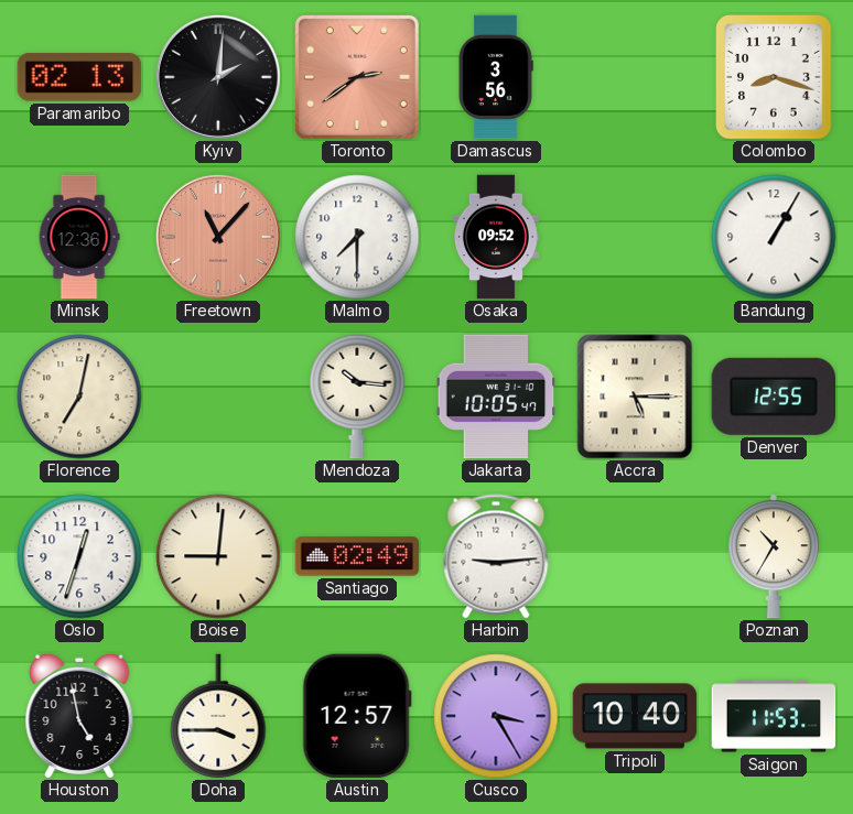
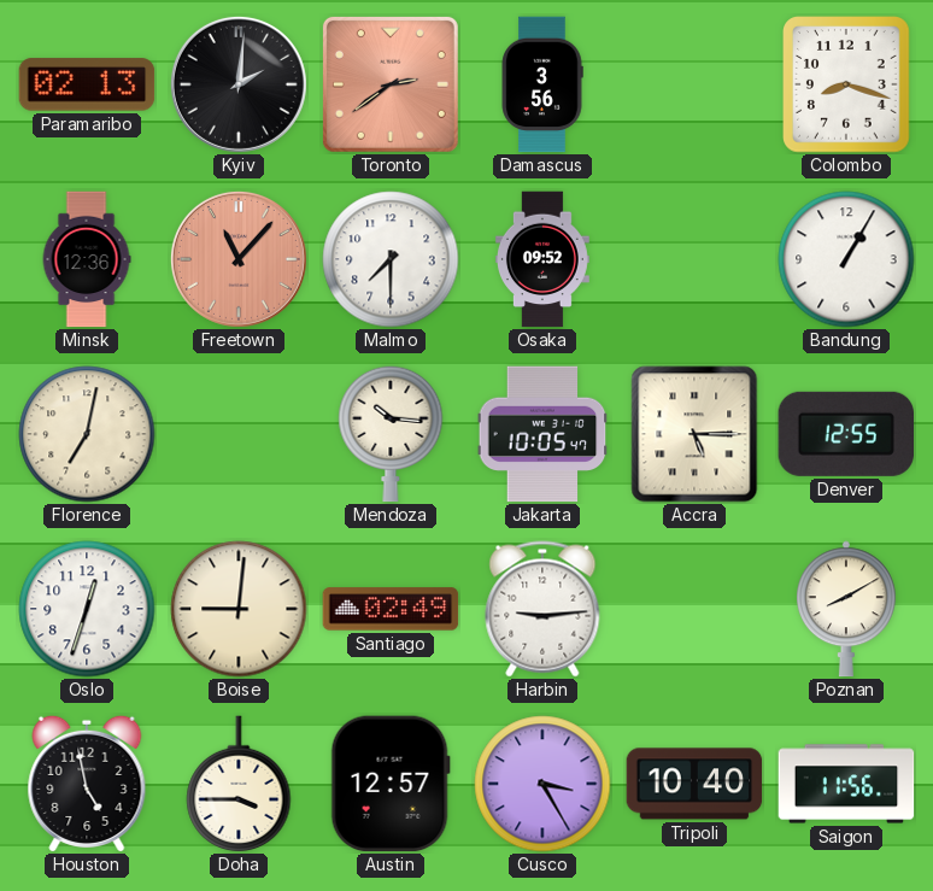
Poznan: 10:35 -> 8:10 (847, 609)
Saigon: 11:53 -> 11:56 (846, 784)
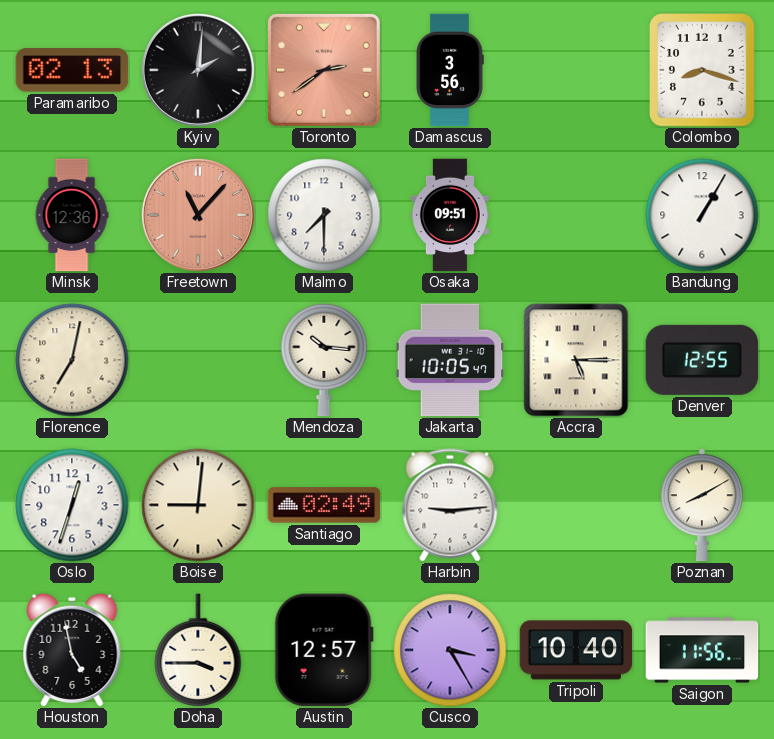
Osaka: 09:52 -> 09:51 (450, 215)
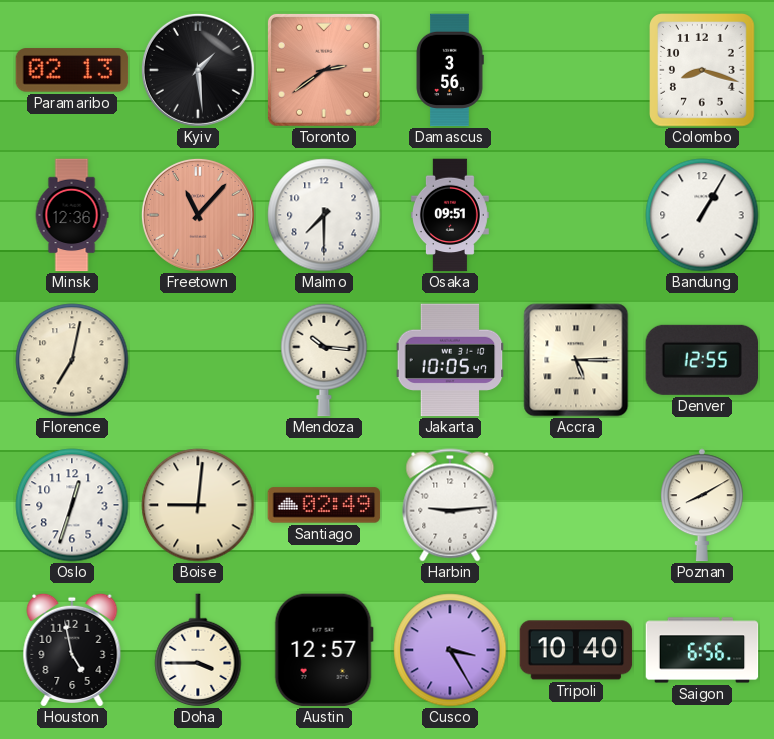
Kyiv: 2:01 -> 1:29 (198, 70)
Saigon: 11:56 -> 6:56 (702, 650)
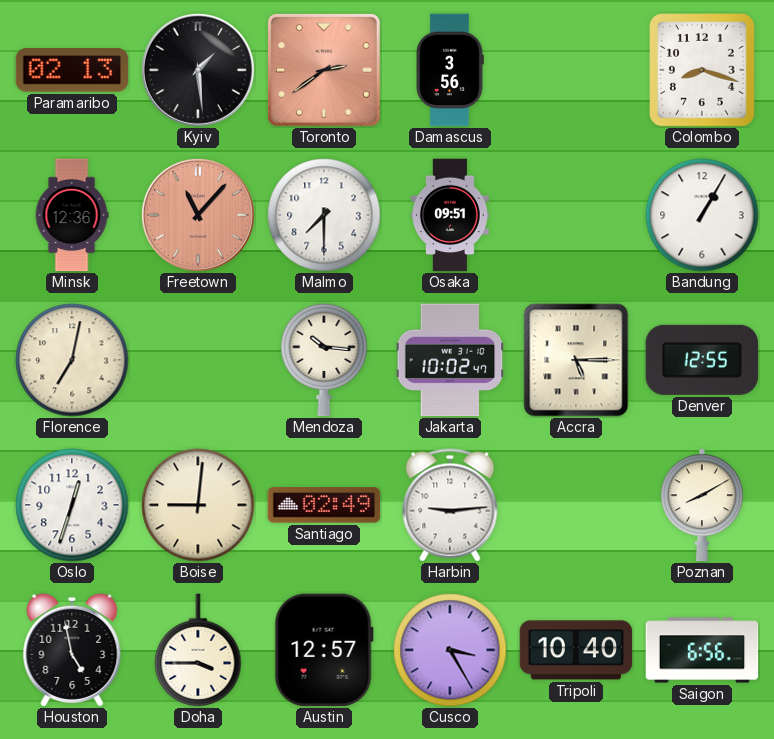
Jakarta: 10:05 -> 10:02 (450, 360)
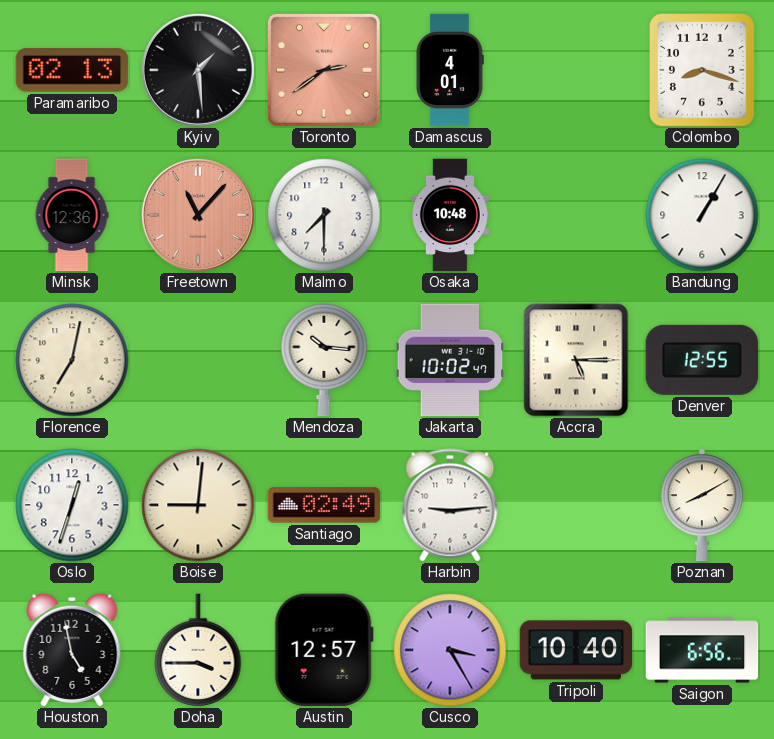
Damascus: 3:56 -> 4:01 (450, 70)
Osaka: 09:51 -> 10:48 (450, 215)
